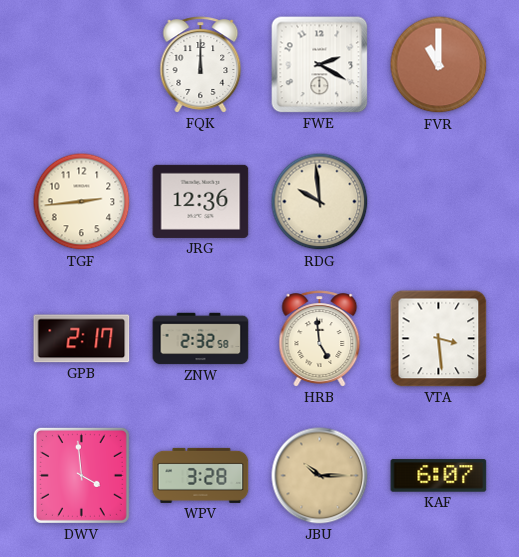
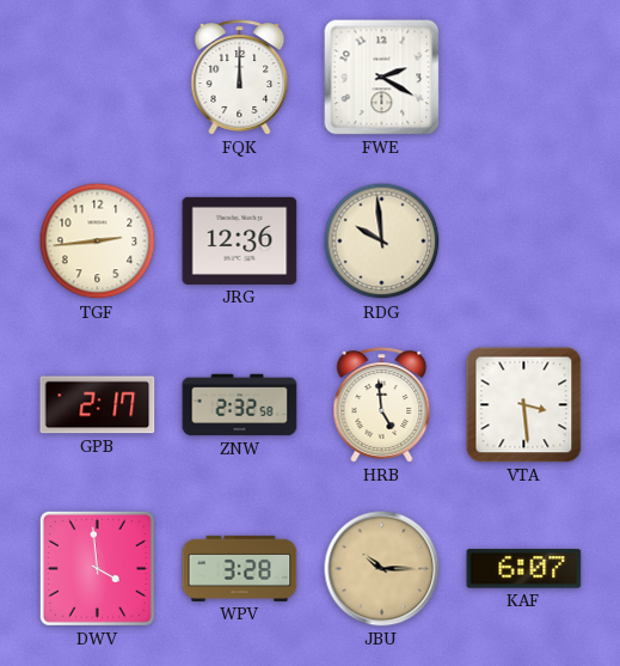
FVR: 11:00 -> none (439, 65)
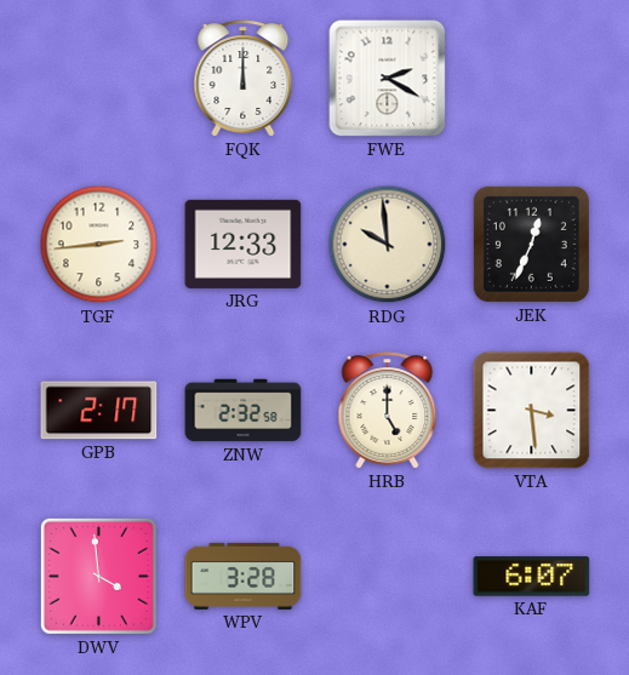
JRG: 12:36 -> 12:33 (244, 244)
JEK: none -> 12:34 (531, 244)
HRB: 4:59 -> 5:00 (388, 411)
JBU: 10:15 -> none (382, 569)
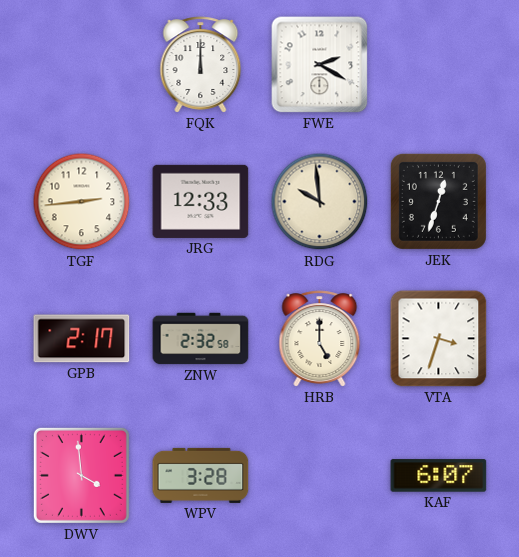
JEK: 12:34 -> 12:33 (438, 201)
VTA: 3:29 -> 3:33 (439, 339)
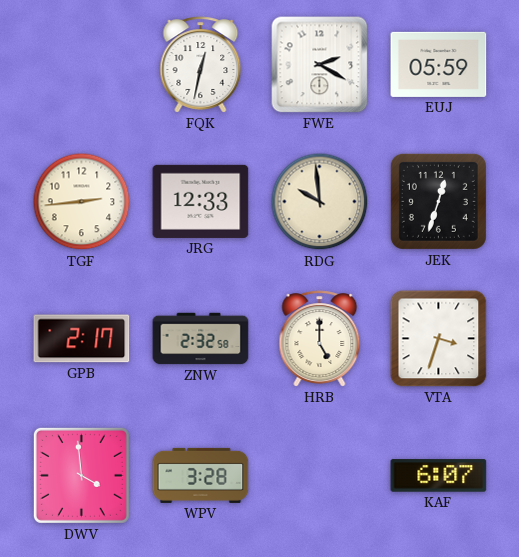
FQK: 12:00 -> 12:32 (201, 65)
EUJ: none -> 05:59 (439, 64)
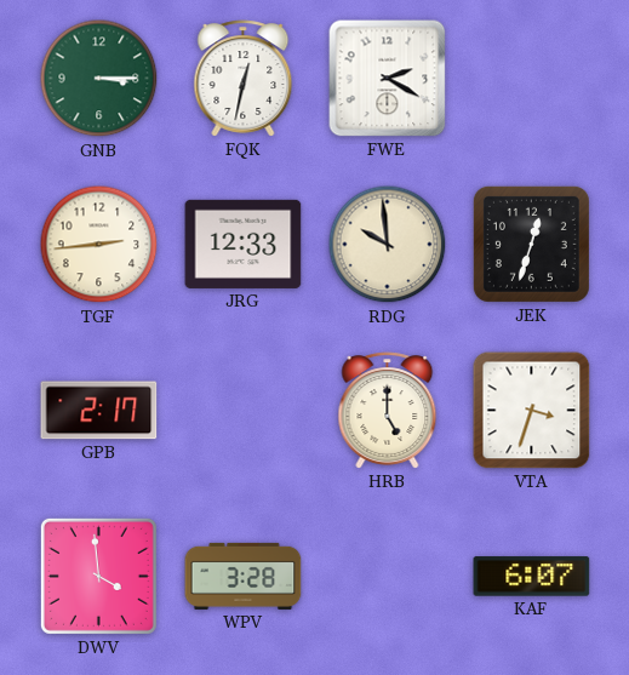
GNB: none -> 3:15 (99, 79)
EUJ: 05:59 -> none (439, 64)
ZNW: 2:32 -> none (201, 339)
